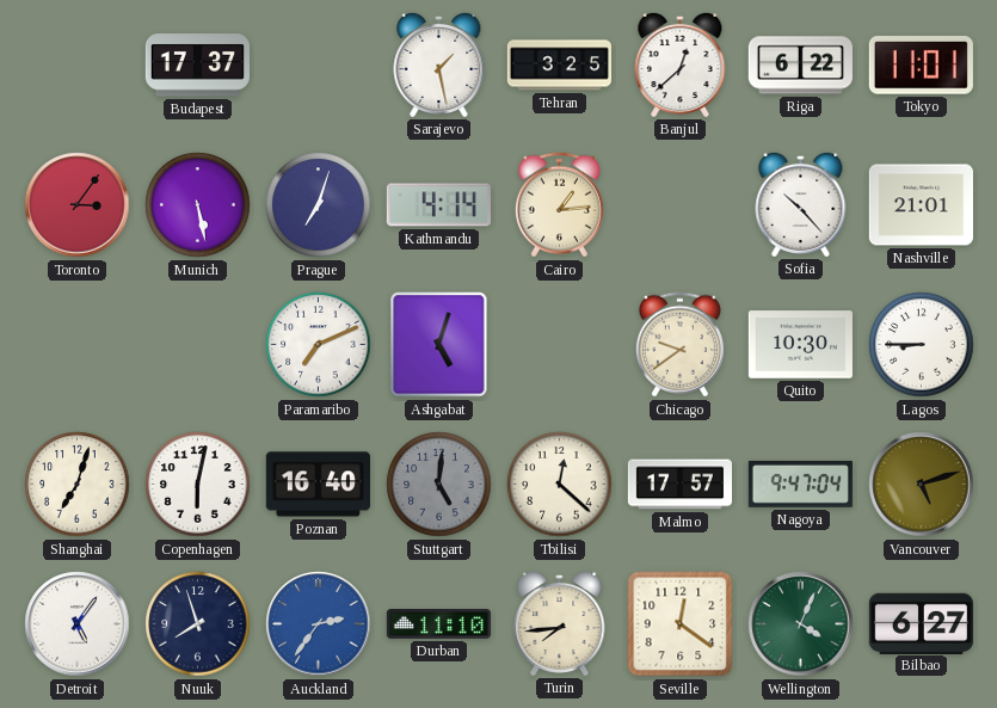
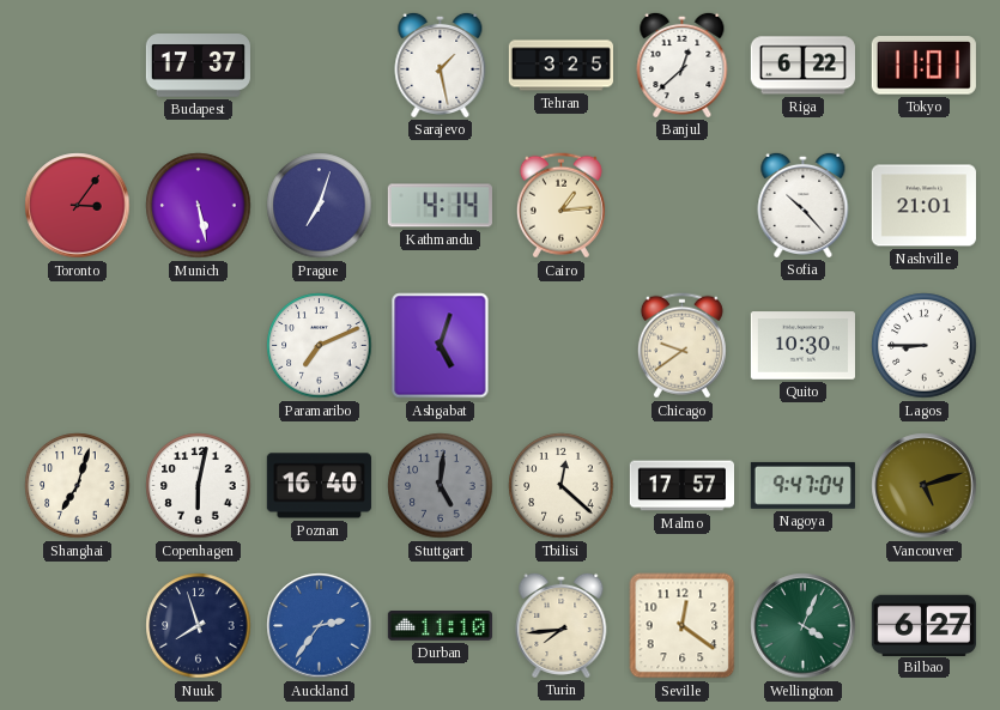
Detroit: 5:06 -> none (78, 624)
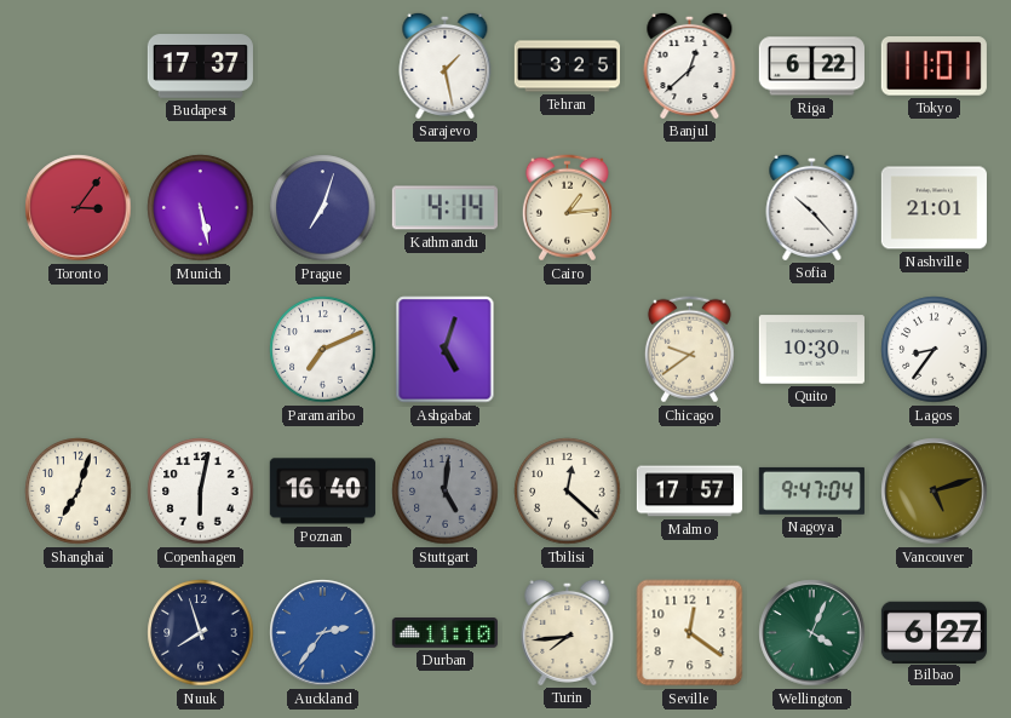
Lagos: 8:45 -> 8:36 (935, 350)
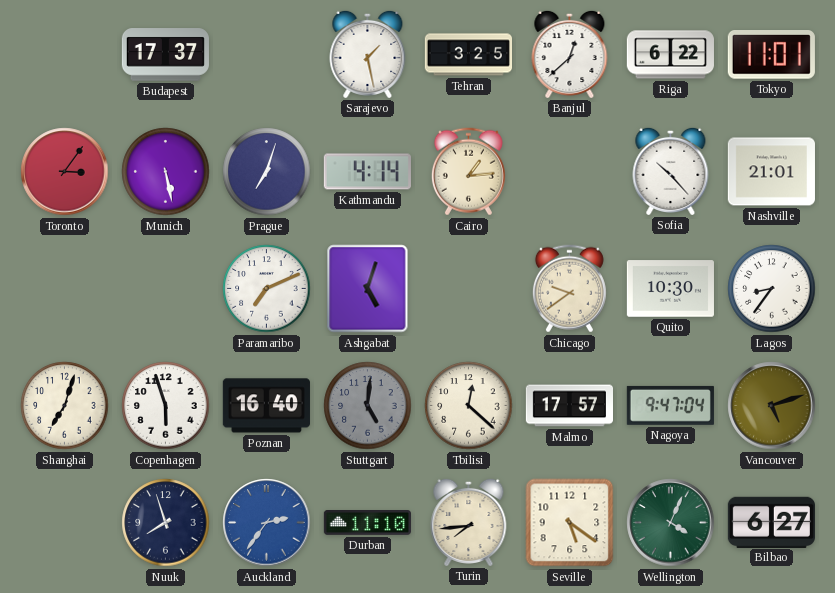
Copenhagen: 6:02 -> 5:57 (166, 406)
Seville: 12:21 -> 5:21 (570, 523)
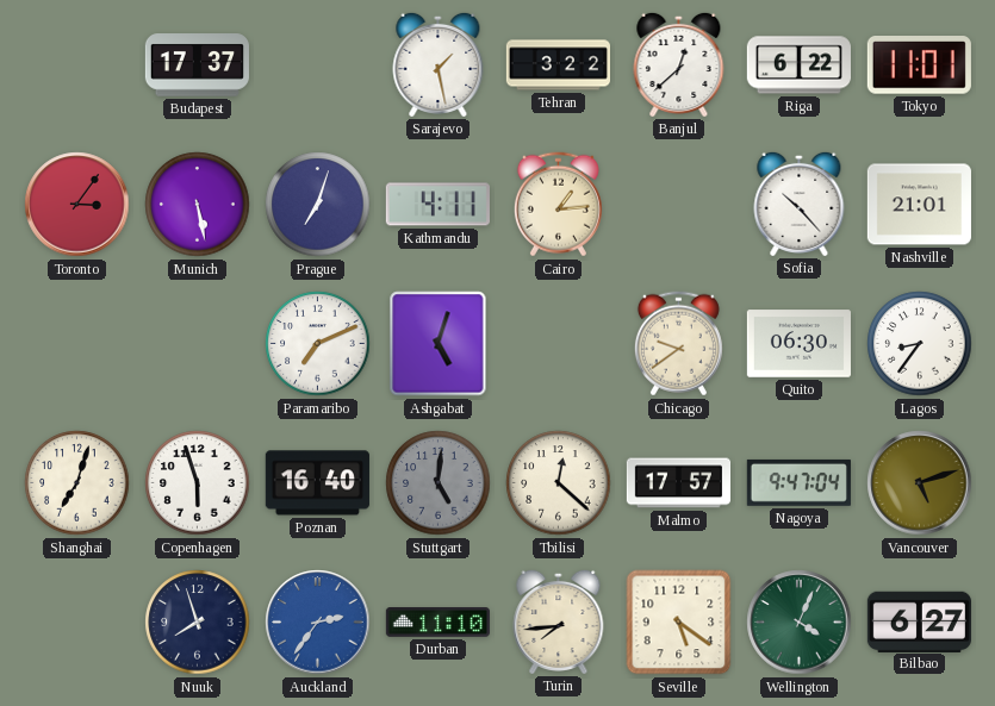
Tehran: 3:25 -> 3:22 (558, 65)
Kathmandu: 4:14 -> 4:11 (437, 205)
Quito: 10:30 -> 06:30 (798, 344)
